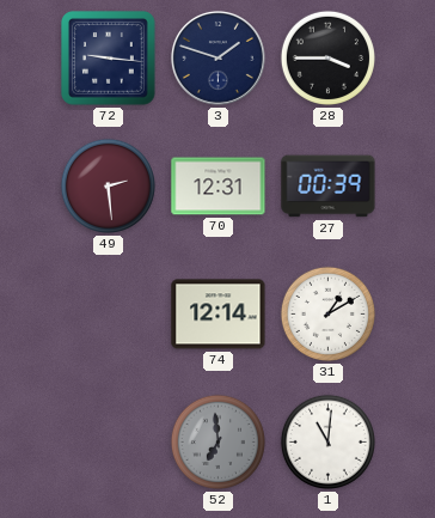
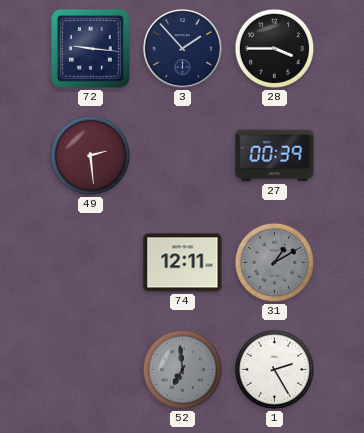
3: 1:48 -> 1:53 (182, 48)
70: 12:31 -> none (219, 187)
74: 12:14 -> 12:11 (183, 263)
31 dial: white -> grey (274, 262)
1: 11:01 -> 2:25 (274, 369)
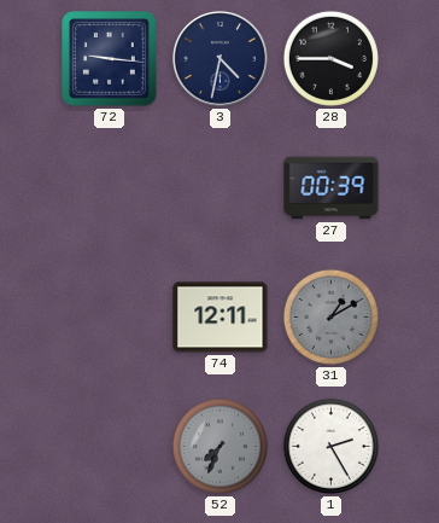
3: 1:53 -> 4:32 (219, 58)
49: 2:29 -> none (90, 155)
52: 6:59 -> 7:34 (219, 446)
